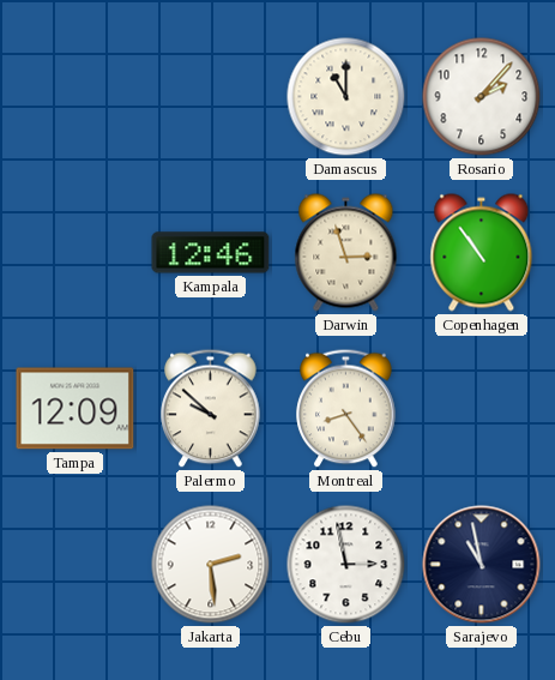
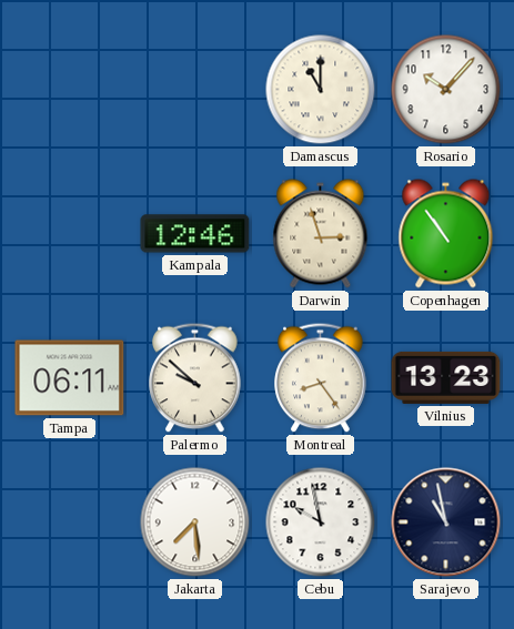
Rosario: 2:07 -> 10:07 (446, 90)
Tampa: 12:09 -> 06:11 (70, 378)
Vilnius: none -> 13:23 (446, 377)
Jakarta: 2:29 -> 7:29 (195, 523)
Cebu: 2:58 -> 9:58 (321, 523)
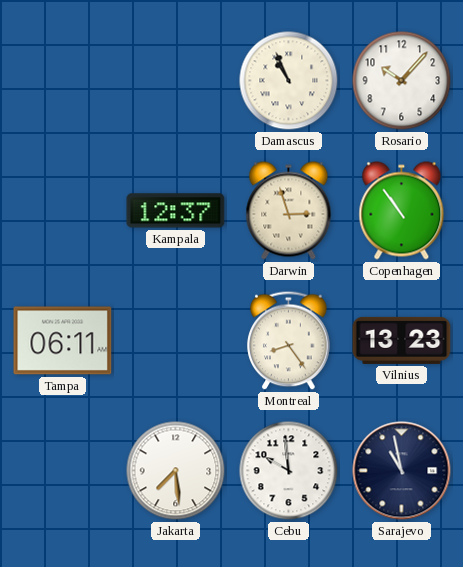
Damascus: 11:00 -> 10:56 (289, 81)
Kampala: 12:46 -> 12:37 (176, 211)
Palermo: 9:52 -> none (195, 378)
Cebu: 9:58 -> 9:59 (289, 471)
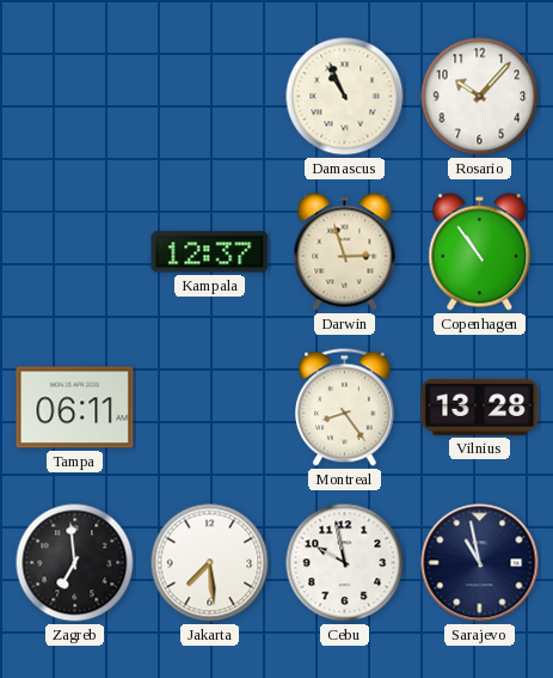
Vilnius: 13:23 -> 13:28 (480, 407)
Zagreb: none -> 6:59 (75, 563)
Cebu: 9:59 -> 9:58 (345, 563)
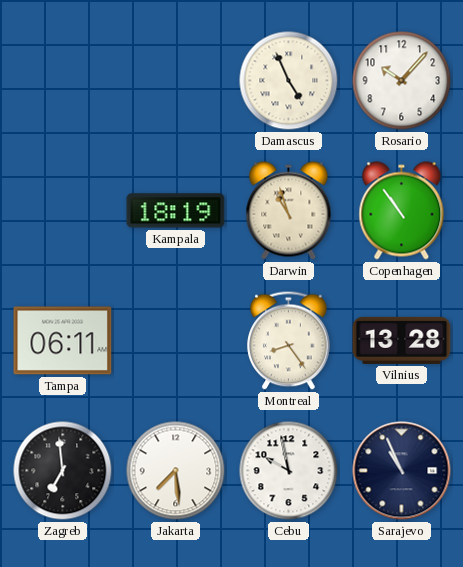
Damascus: 10:56 -> 4:56 (289, 81)
Kampala: 12:37 -> 18:19 (176, 211)
Darwin: 2:57 -> 10:57 (289, 211)
Sarajevo: 10:58 -> 10:56 (402, 471)
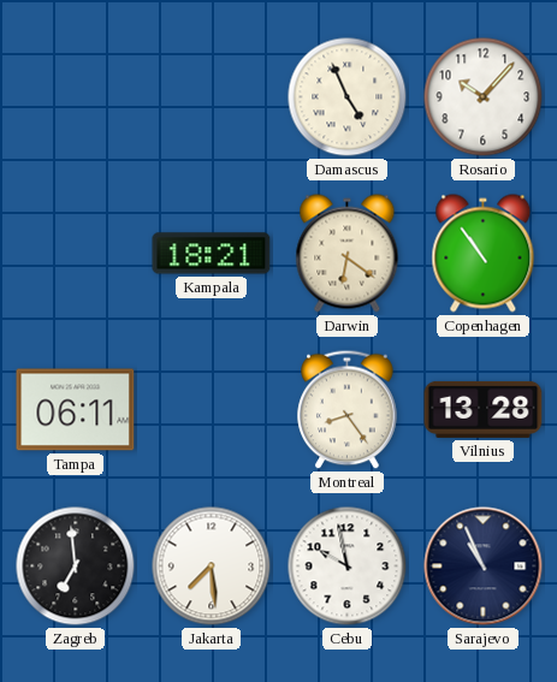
Kampala: 18:19 -> 18:21 (212, 254)
Darwin: 10:57 -> 6:21 (348, 254)
